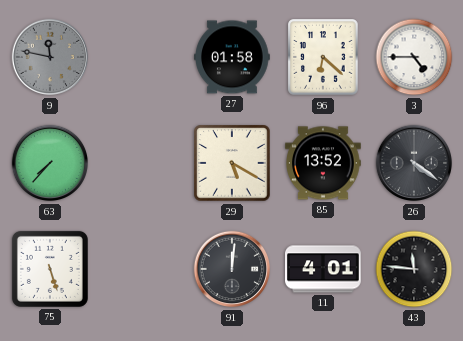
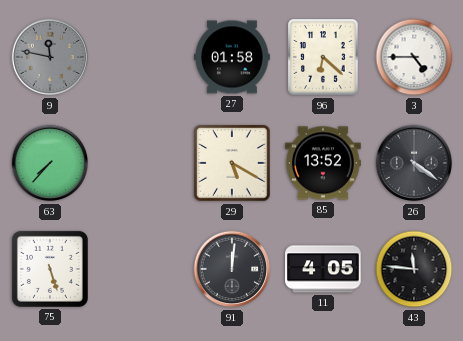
11: 4:01 -> 4:05 (323, 269)
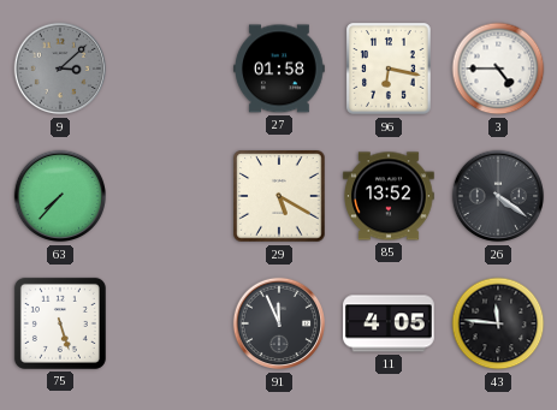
9: 11:47 -> 3:08 (60, 69)
96: 6:22 -> 6:17 (390, 69)
91: 12:01 -> 11:56 (279, 323)
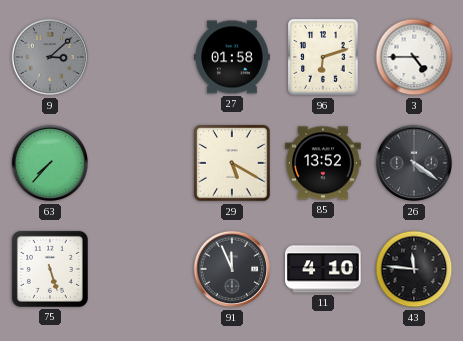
96: 6:17 -> 6:12 (324, 57)
11: 4:05 -> 4:10 (323, 269)
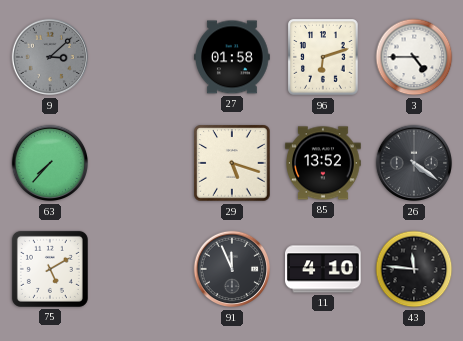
29: 5:20 -> 5:18 (232, 163)
75: 5:27 -> 5:10 (50, 269)
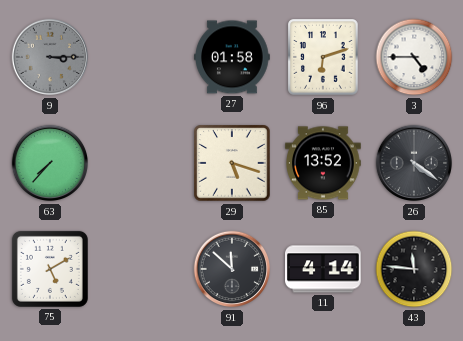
9: 3:08 -> 3:15 (50, 57)
91: 11:56 -> 11:52 (232, 269)
11: 4:10 -> 4:14 (323, 269)
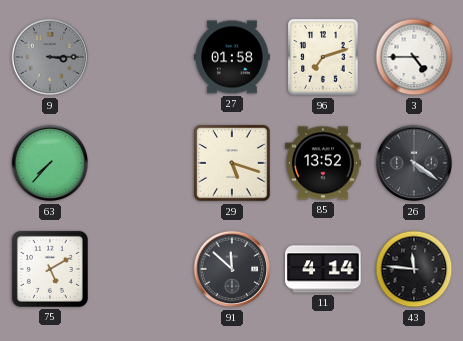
96: 6:12 -> 7:12 (324, 57)
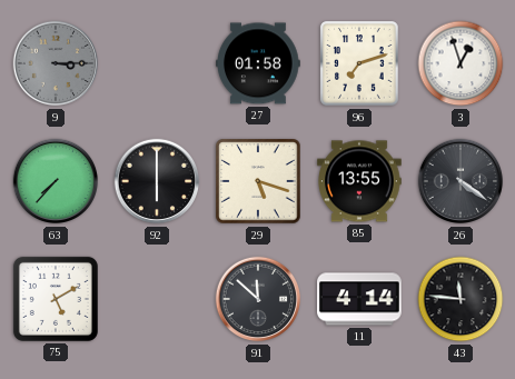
3: 4:45 -> 12:57 (460, 63)
92: none -> 6:00 (157, 181)
85: 13:52 -> 13:55 (359, 181)
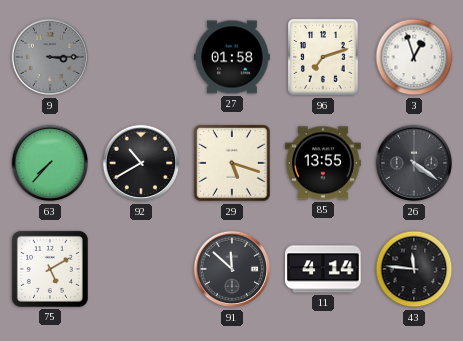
92: 6:00 -> 10:40 (141, 163)
